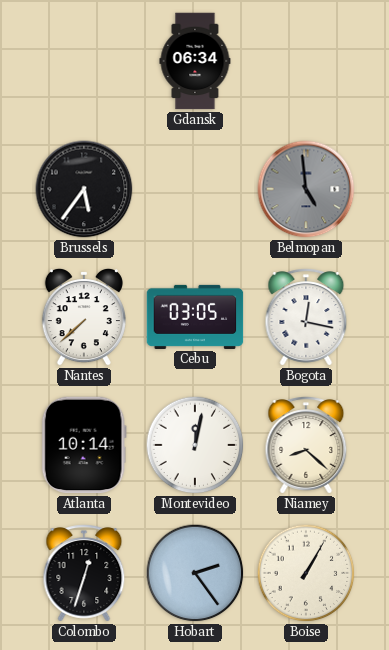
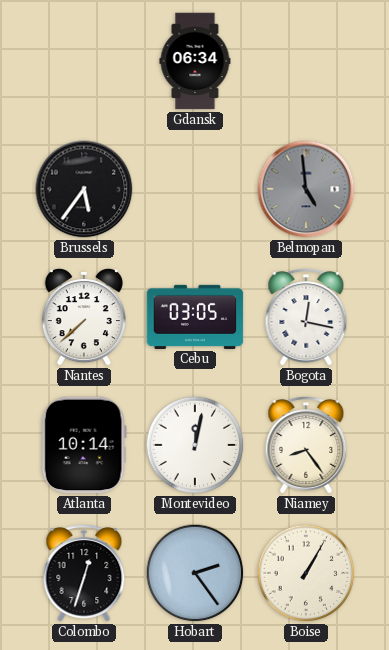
Niamey: 8:22 -> 8:24 (306, 445)
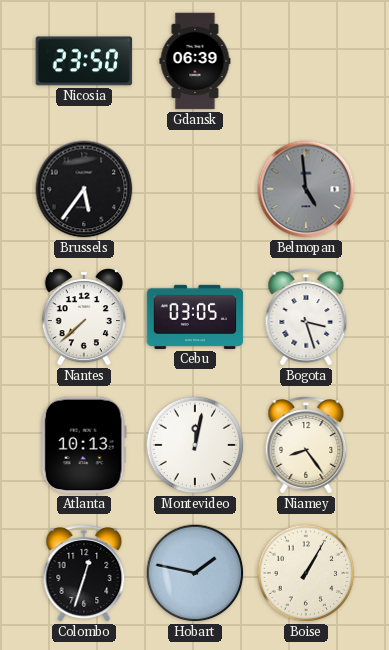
Nicosia: none -> 23:50 (84, 61)
Gdansk: 06:34 -> 06:39 (195, 61)
Bogota: 12:17 -> 3:27 (306, 317)
Atlanta: 10:14 -> 10:13 (84, 445)
Hobart: 2:24 -> 1:47 (195, 573)
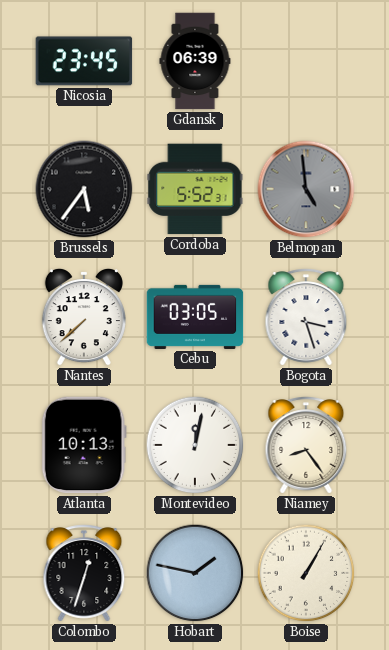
Nicosia: 23:50 -> 23:45 (84, 61)
Cordoba: none -> 5:52 (195, 189)
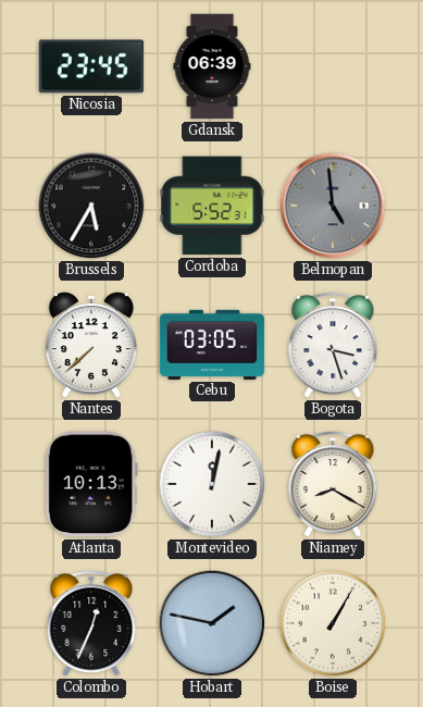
Brussels: 5:36 -> 5:35 (91, 206)
Niamey: 8:24 -> 8:20 (333, 484)
Colombo: 12:33 -> 12:34 (91, 623)
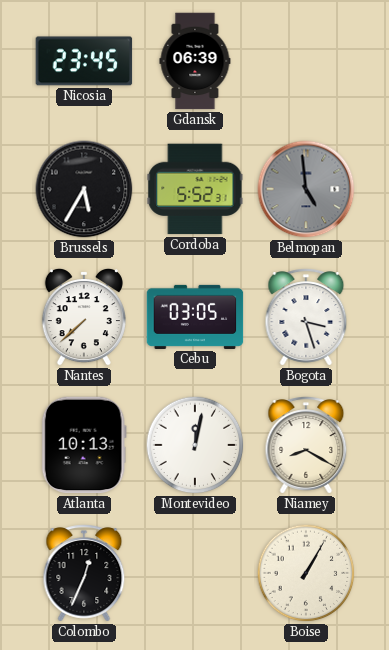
Hobart: 1:47 -> none (212, 623)
